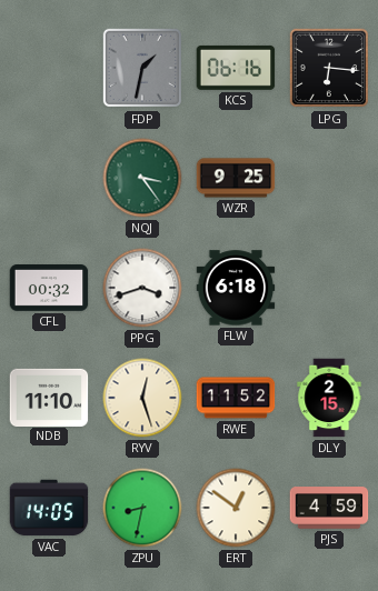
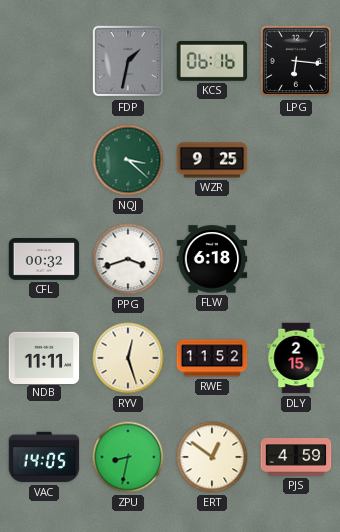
NQJ: 3:24 -> 3:22 (128, 160)
NDB: 11:10 -> 11:11 (44, 357)
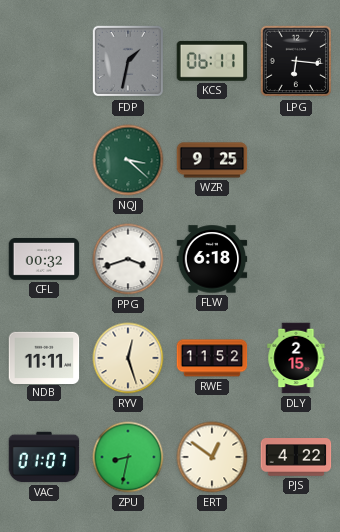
KCS: 06:16 -> 06:11 (212, 61)
VAC: 14:05 -> 01:07 (44, 457)
PJS: 4:59 -> 4:22 (296, 457)
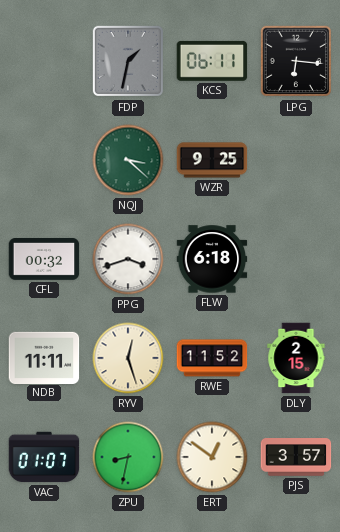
PJS: 4:22 -> 3:57 (296, 457)
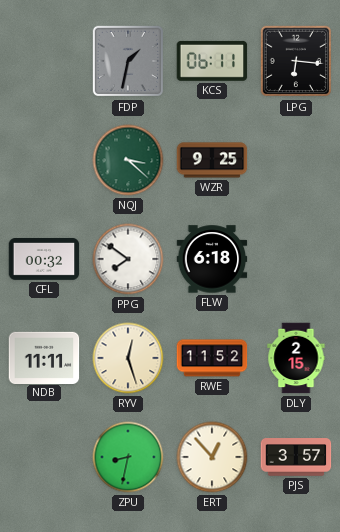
PPG: 3:42 -> 7:51 (128, 259)
VAC: 01:07 -> none (44, 457)
ERT: 12:51 -> 12:53 (212, 457)
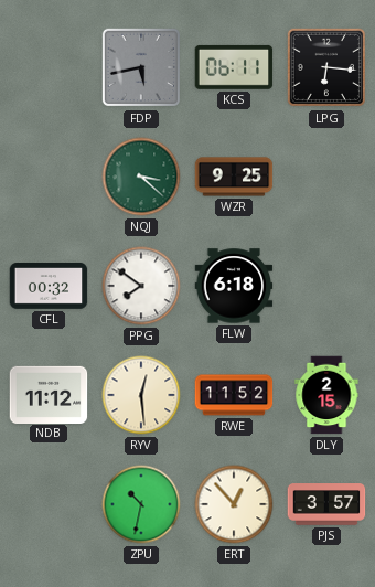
FDP: 1:32 -> 5:43 (141, 67)
NDB: 11:11 -> 11:12 (49, 394)
RYV: 12:27 -> 12:29 (141, 395)
ZPU: 8:32 -> 10:32 (141, 504)
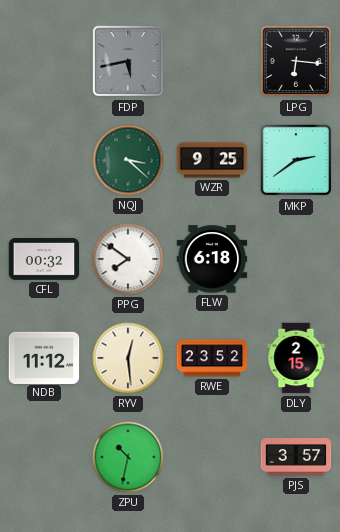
KCS: 06:11 -> none (234, 67)
MKP: none -> 2:39 (296, 160)
RWE: 11:52 -> 23:52 (212, 358)
ERT: 12:53 -> none (234, 504)
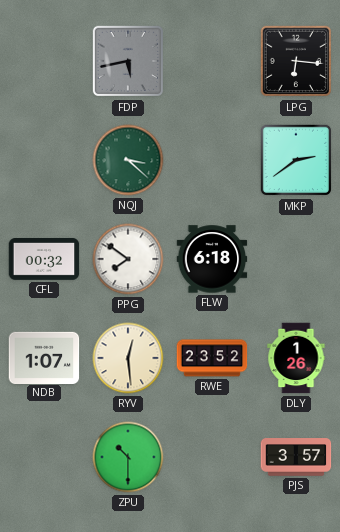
WZR: 9:25 -> none (212, 160)
NDB: 11:12 -> 1:07 (44, 357)
DLY: 2:15 -> 1:26 (296, 358)
ZPU: 10:32 -> 10:30 (128, 457)
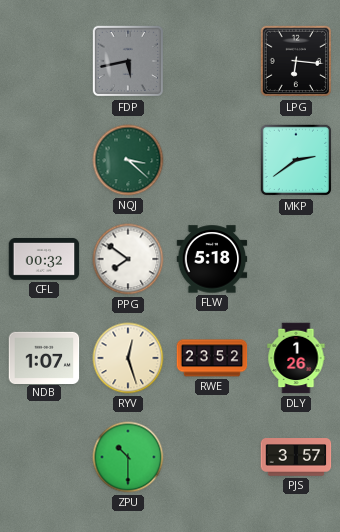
FLW: 6:18 -> 5:18 (212, 259)
RYV: 12:29 -> 12:27 (128, 358)
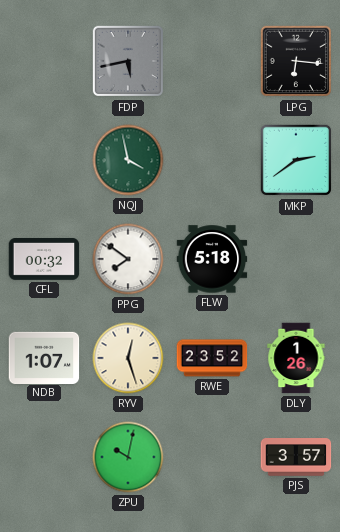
NQJ: 3:22 -> 3:58 (128, 160)
ZPU: 10:30 -> 10:02 (128, 457)
